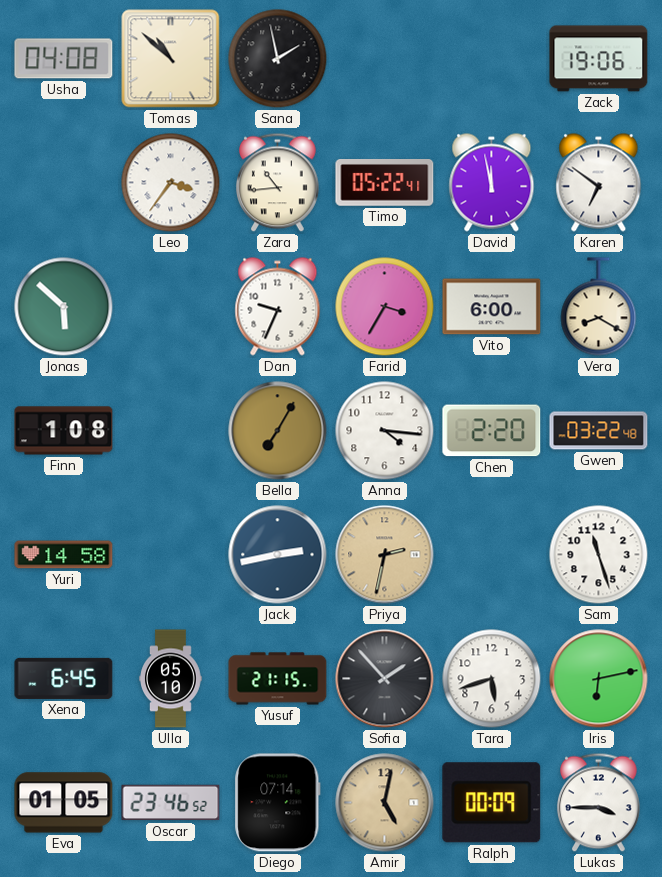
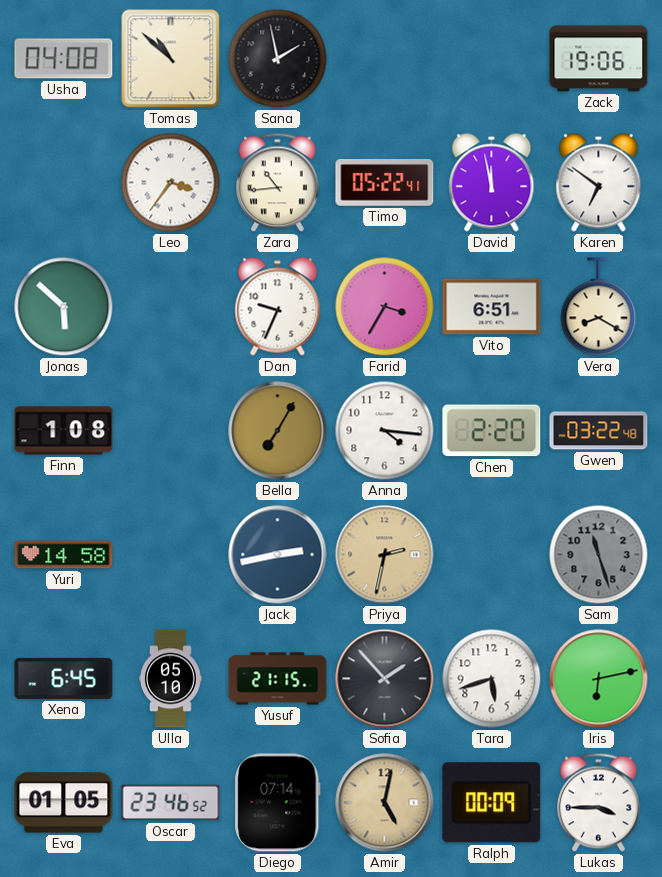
Vito: 6:00 -> 6:51 (492, 307)
Sam dial: white -> grey (599, 555)
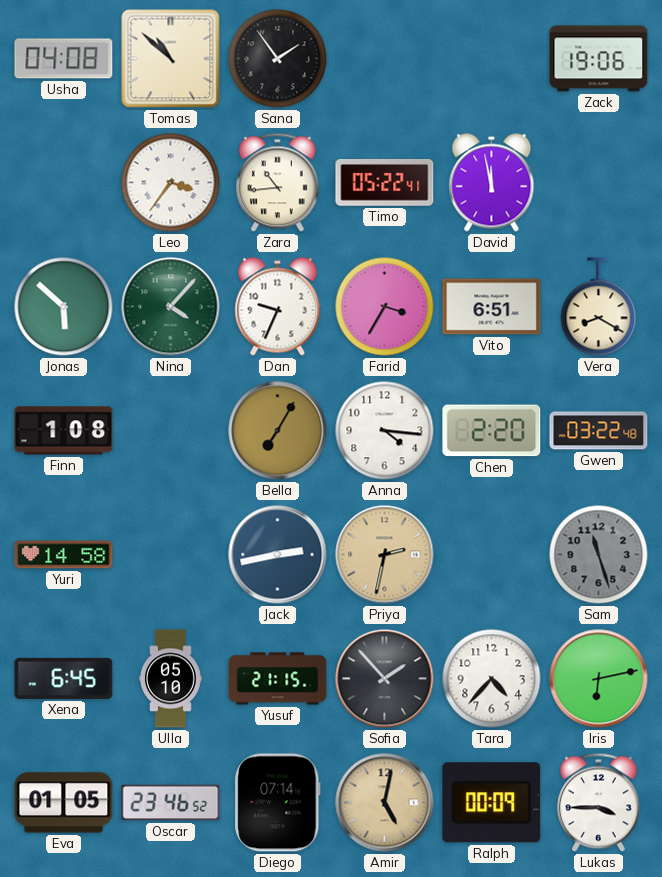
Sana: 1:58 -> 1:54 (278, 59)
Karen: 6:51 -> none (599, 183)
Nina: none -> 4:07 (171, 307)
Tara: 5:42 -> 4:37 (492, 679)
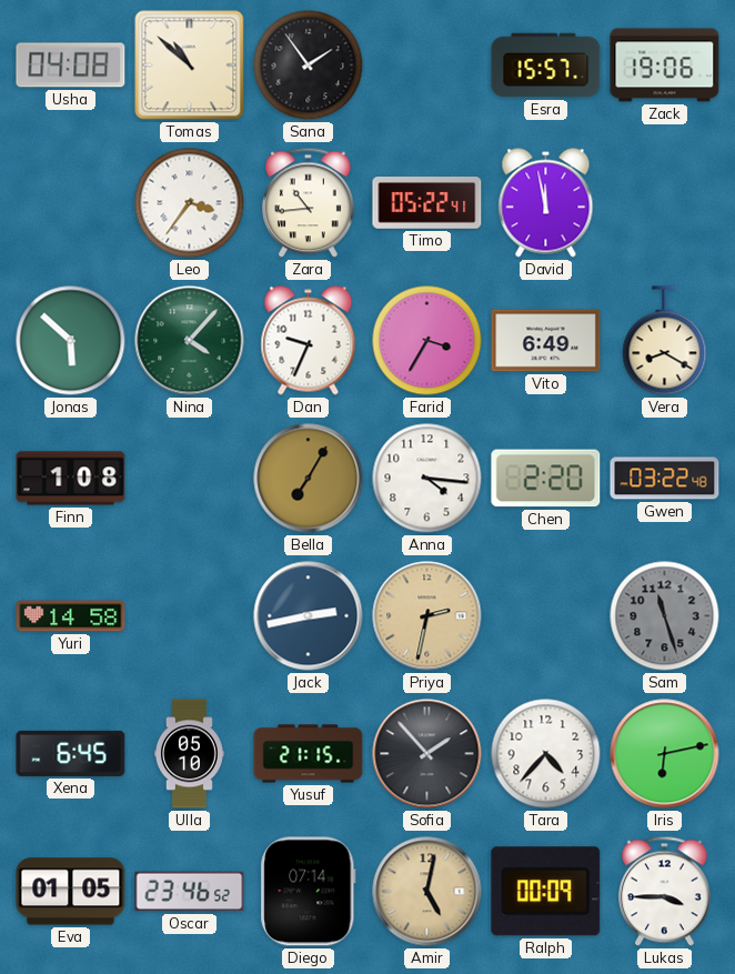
Esra: none -> 15:57 (546, 66)
Vito: 6:51 -> 6:49 (546, 341)
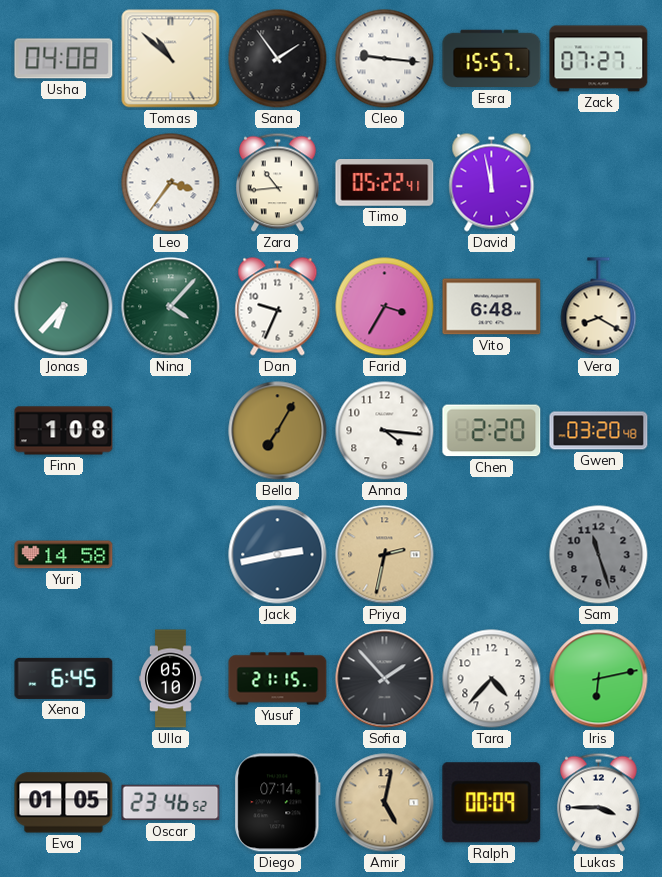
Cleo: none -> 9:16 (385, 59)
Zack: 19:06 -> 07:27 (599, 59)
Jonas: 5:52 -> 6:37 (64, 307)
Vito: 6:49 -> 6:48 (492, 307)
Gwen: 03:22 -> 03:20 (599, 431)
